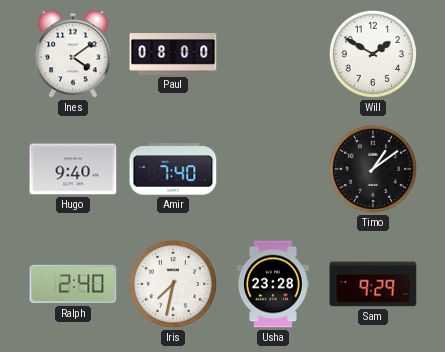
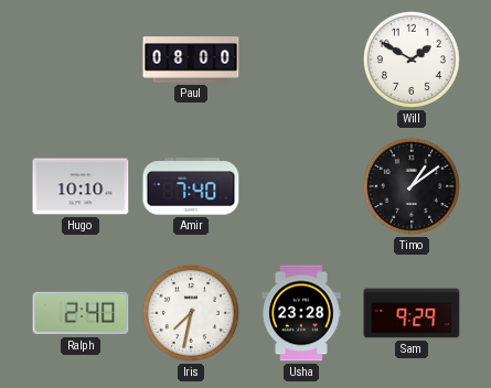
Ines: 4:09 -> none (73, 54)
Hugo: 9:40 -> 10:10 (81, 186)
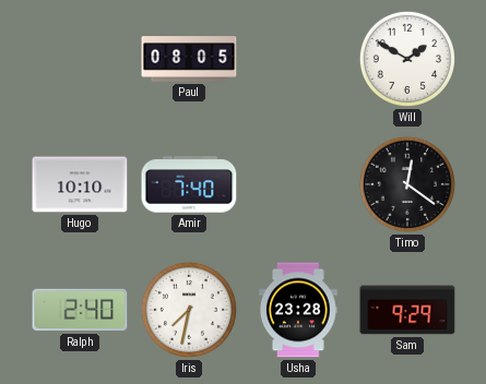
Paul: 08:00 -> 08:05 (189, 59)
Timo: 1:09 -> 12:21 (407, 184)
